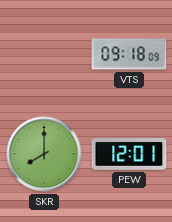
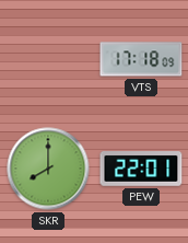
VTS: 09:18 -> 17:18 (141, 59)
PEW: 12:01 -> 22:01 (141, 169)
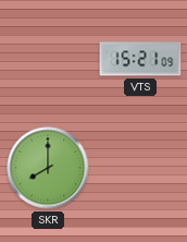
VTS: 17:18 -> 15:21 (140, 59)
PEW: 22:01 -> none (141, 169)
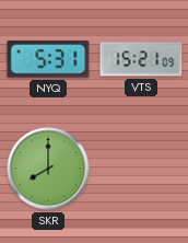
NYQ: none -> 5:31 (48, 59)
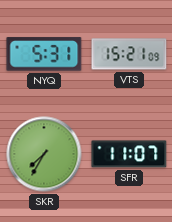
SKR: 8:00 -> 7:35 (44, 154)
SFR: none -> 11:07 (129, 154)
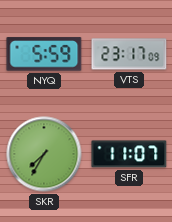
NYQ: 5:31 -> 5:59 (44, 54)
VTS: 15:21 -> 23:17 (129, 54)
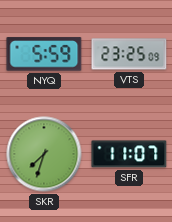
VTS: 23:17 -> 23:25 (129, 54)
SKR: 7:35 -> 7:33 (44, 154)
